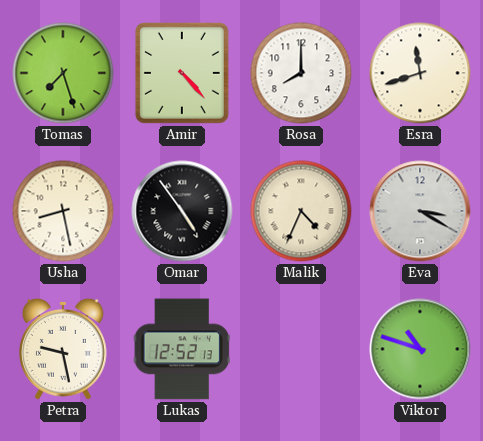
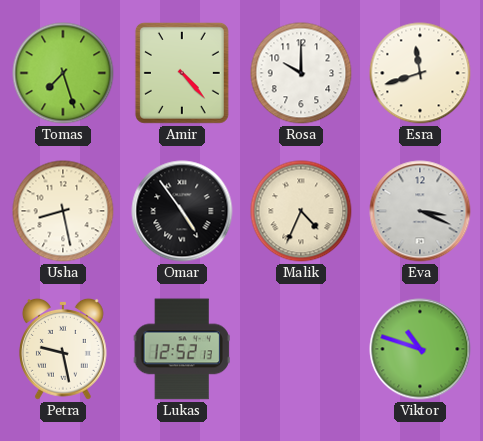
Rosa: 8:00 -> 10:00 (301, 73)
Eva: 3:20 -> 3:19 (420, 211)
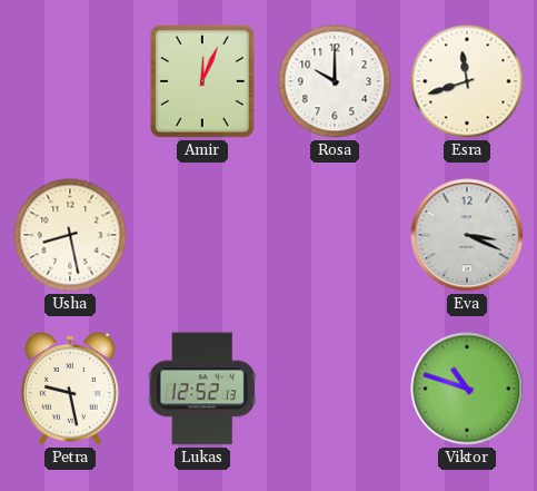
Tomas: 7:27 -> none (63, 73)
Amir: 4:23 -> 12:04 (202, 81)
Omar: 4:54 -> none (182, 211)
Malik: 4:34 -> none (301, 211)
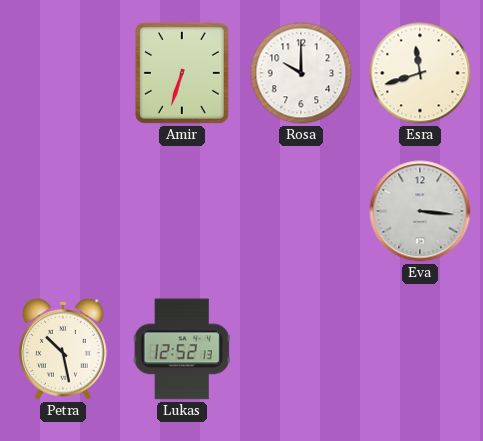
Amir: 12:04 -> 6:33 (182, 73)
Usha: 8:28 -> none (70, 235)
Eva: 3:19 -> 3:16 (420, 211)
Petra: 9:28 -> 10:28 (63, 349)
Viktor: 10:48 -> none (467, 389)
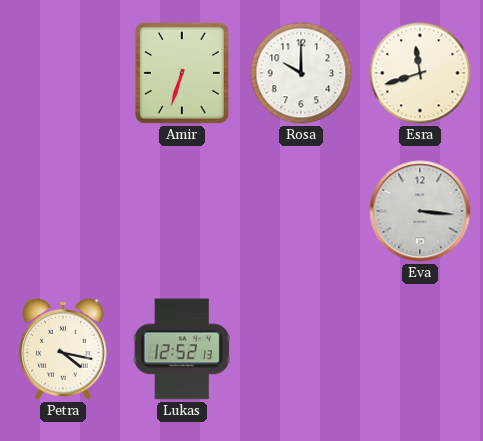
Petra: 10:28 -> 4:17 (63, 349)
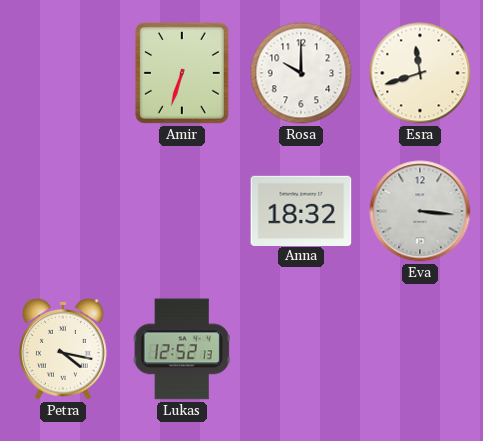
Anna: none -> 18:32 (301, 210)
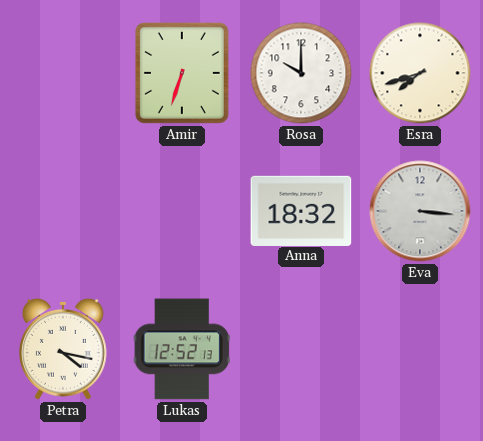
Esra: 11:42 -> 7:42 (420, 73)
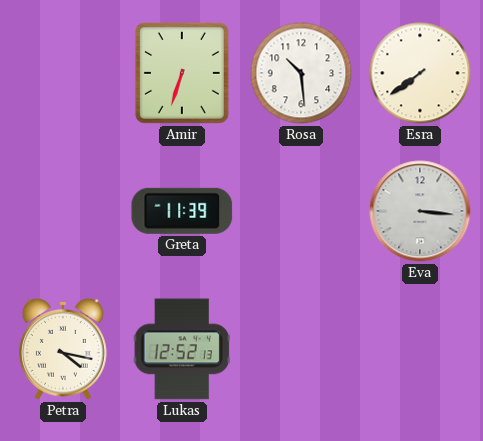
Rosa: 10:00 -> 10:29 (301, 73)
Esra: 7:42 -> 7:39 (420, 73)
Greta: none -> 11:39 (182, 211)
Anna: 18:32 -> none (301, 210)
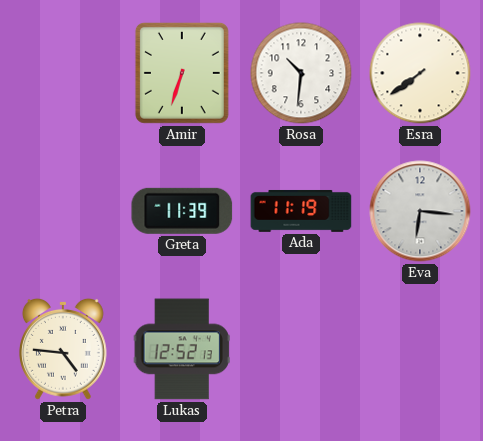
Rosa: 10:29 -> 10:31 (301, 73)
Ada: none -> 11:19 (301, 211)
Eva: 3:16 -> 6:16 (420, 211)
Petra: 4:17 -> 4:46 (63, 349)
